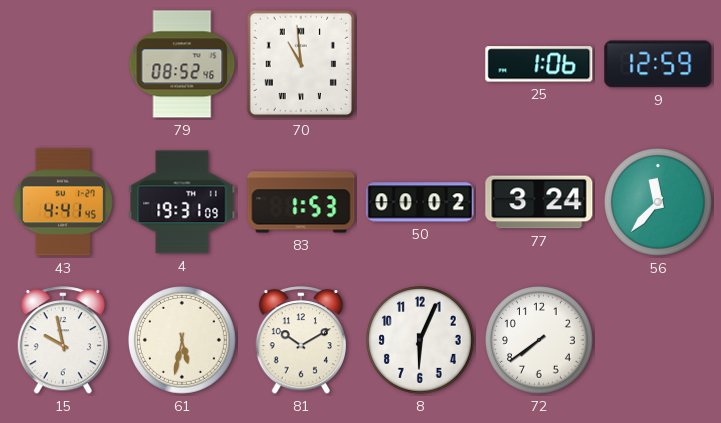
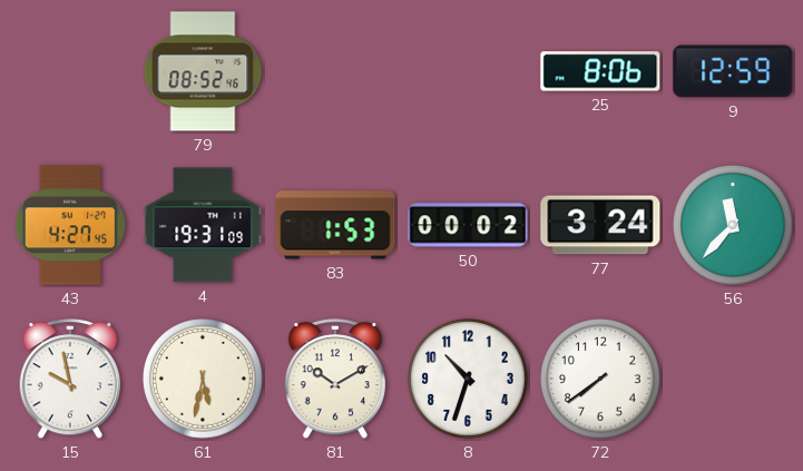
70: 10:59 -> none (301, 64)
25: 1:06 -> 8:06 (600, 71)
43: 4:41 -> 4:27 (70, 225)
8: 6:04 -> 10:33 (469, 380)
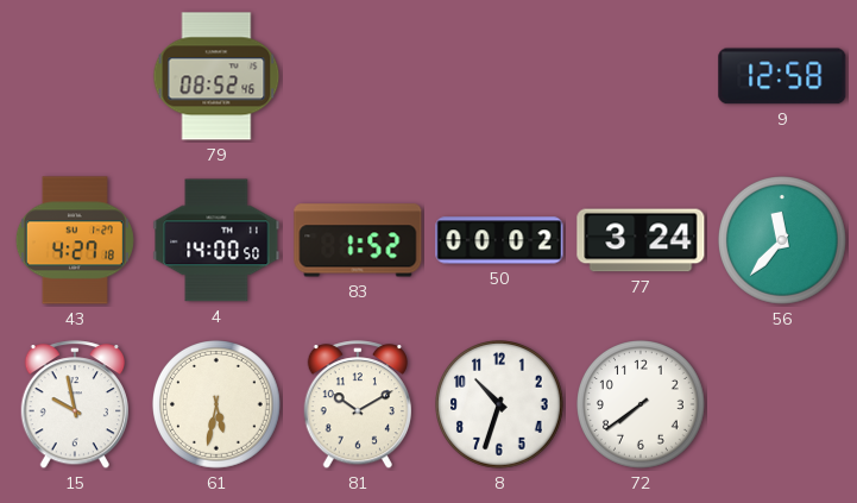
25: 8:06 -> none (600, 71)
9: 12:59 -> 12:58 (782, 76)
43: 4:27:45 -> 4:27:18 (75, 240)
4: 19:31 -> 14:00 (216, 240)
83: 1:53 -> 1:52 (358, 240)
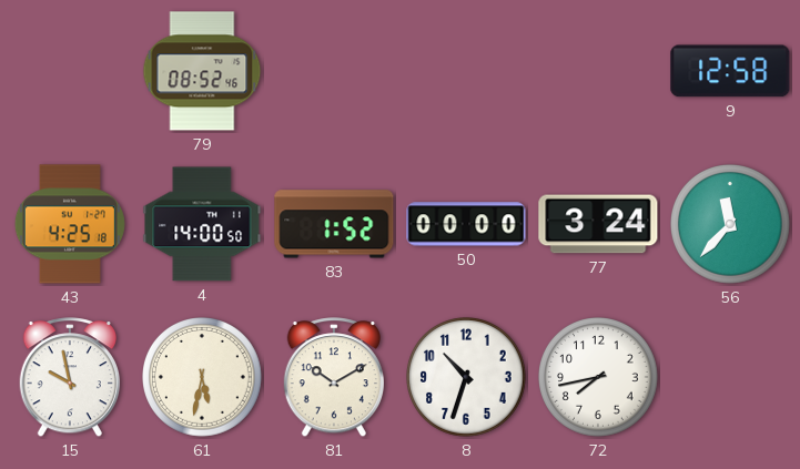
43: 4:27 -> 4:25 (70, 224)
50: 00:02 -> 00:00 (466, 224)
72: 7:39 -> 7:43 (599, 378)
